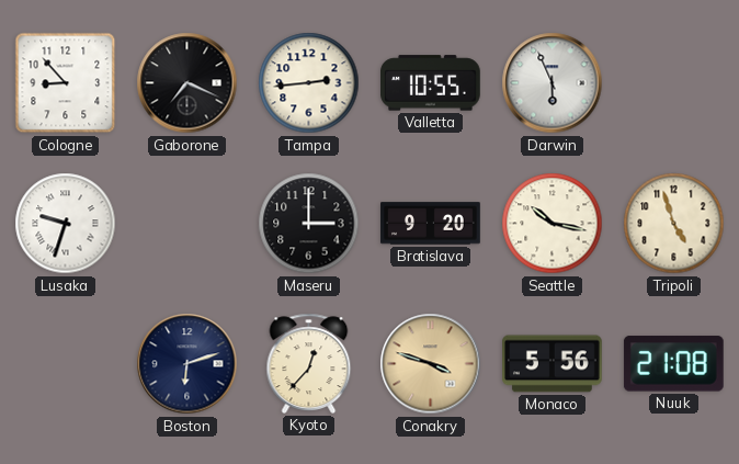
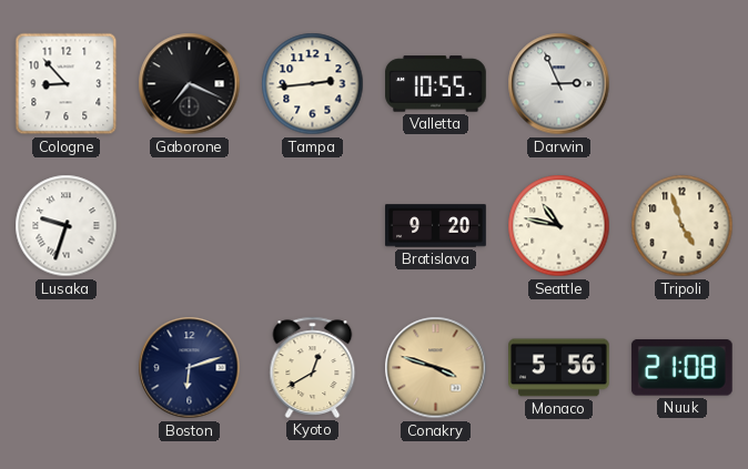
Darwin: 5:56 -> 2:56 (559, 84)
Maseru: 3:00 -> none (309, 224)
Seattle: 10:17 -> 10:47 (559, 226)
Kyoto: 12:37 -> 12:40 (313, 367)
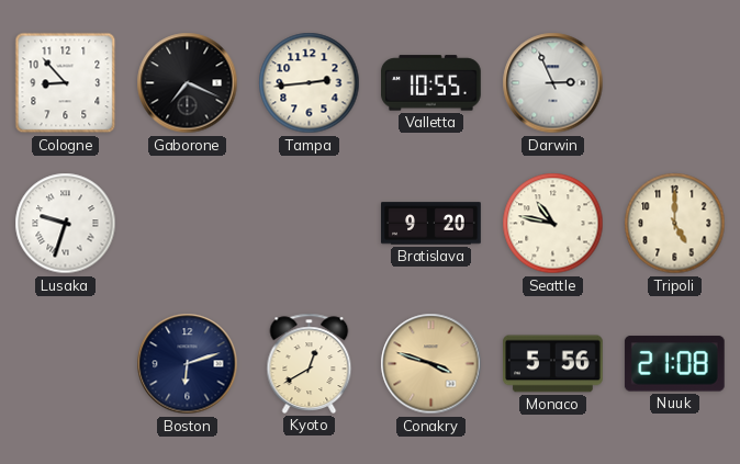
Tripoli: 4:57 -> 5:00 (675, 224)
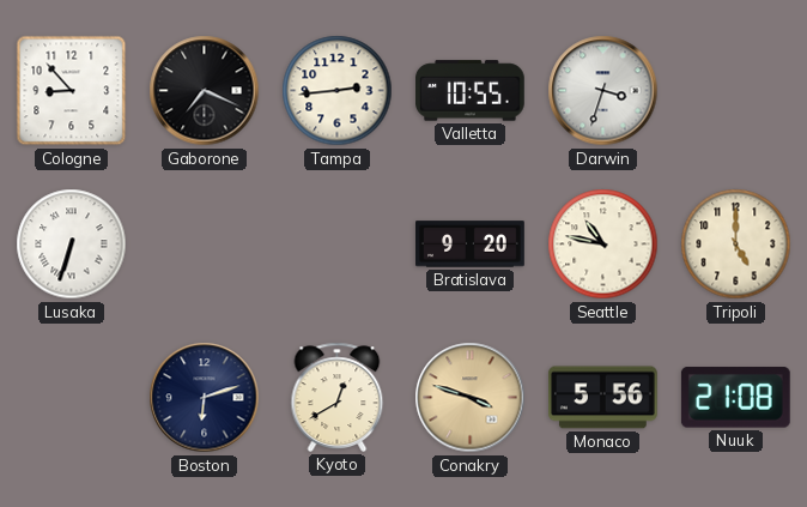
Darwin: 2:56 -> 3:33 (603, 91)
Lusaka: 9:33 -> 6:33 (72, 245)
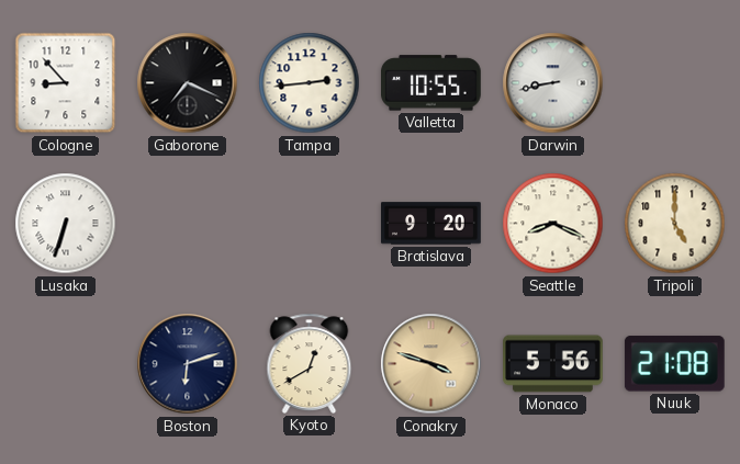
Darwin: 3:33 -> 8:43 (553, 83)
Seattle: 10:47 -> 8:19 (553, 224)
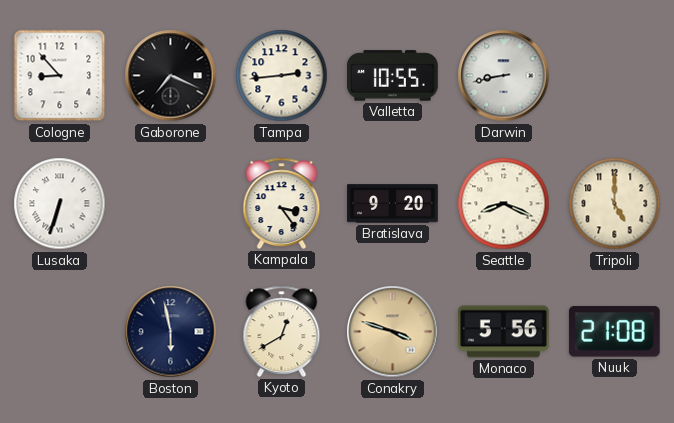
Kampala: none -> 3:24 (282, 203)
Boston: 6:12 -> 5:58 (171, 332)
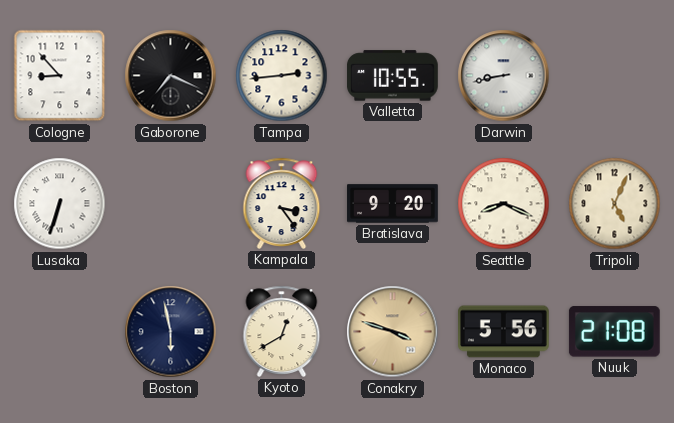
Tripoli: 5:00 -> 5:04 (615, 204)
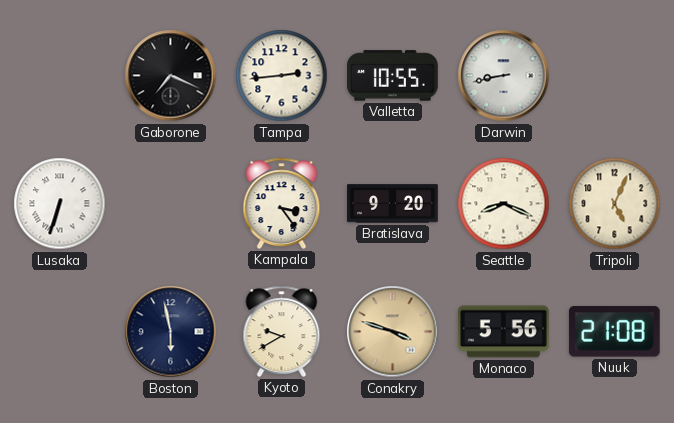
Cologne: 8:53 -> none (60, 76)
Kyoto: 12:40 -> 9:40 (282, 331)
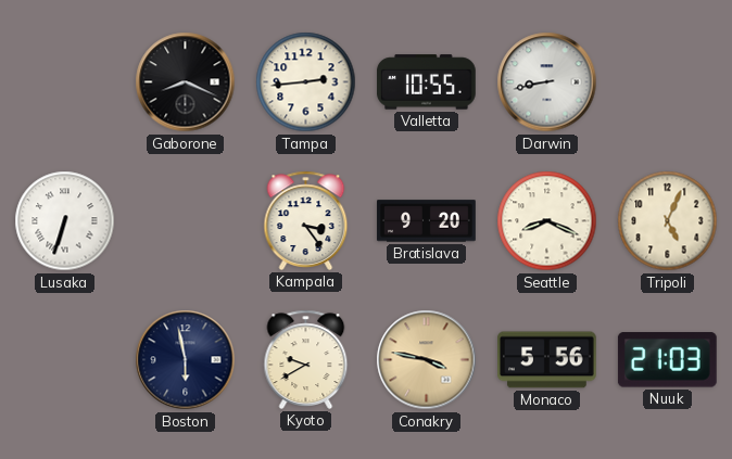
Gaborone: 7:19 -> 8:19 (186, 82)
Conakry: 3:48 -> 3:47 (427, 360)
Nuuk: 21:08 -> 21:03 (667, 360)
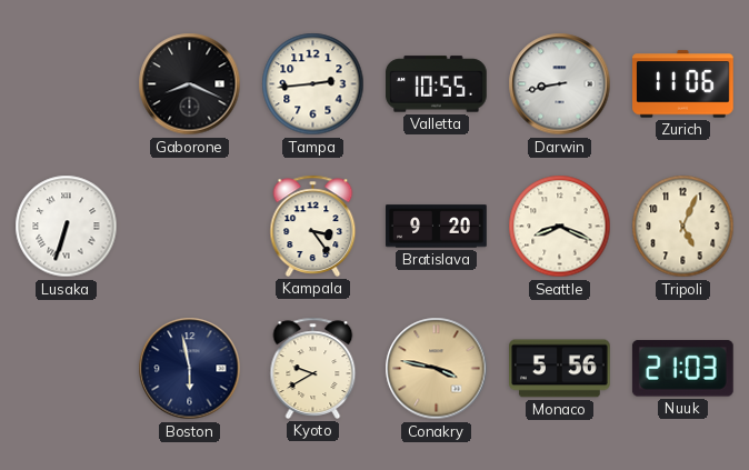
Zurich: none -> 11:06 (683, 84)
